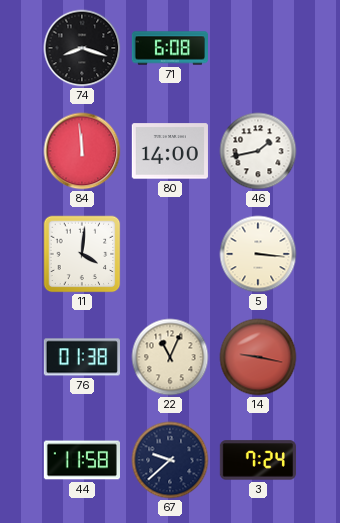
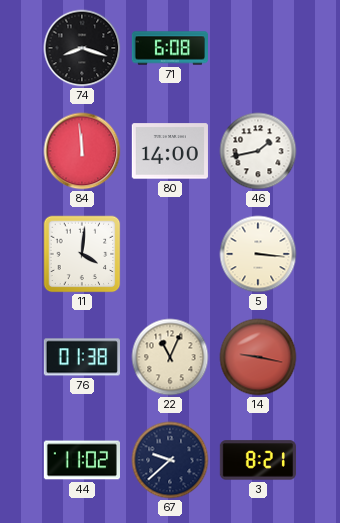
44: 11:58 -> 11:02 (81, 460)
3: 7:24 -> 8:21 (258, 460)
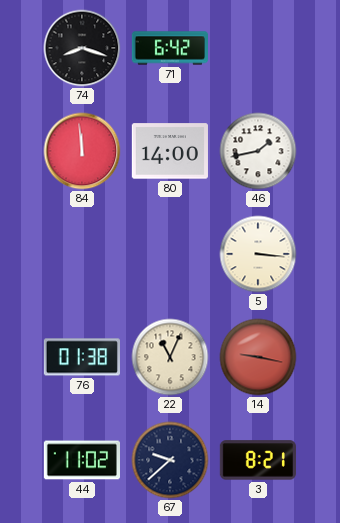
71: 6:08 -> 6:42 (169, 48)
11: 4:01 -> none (82, 254)
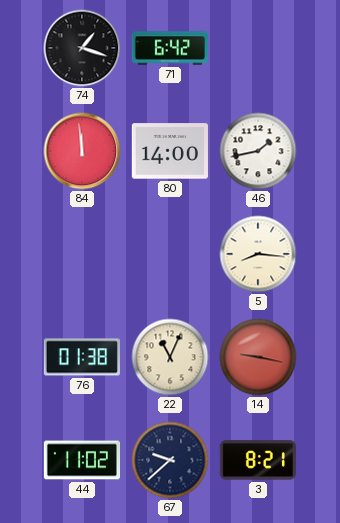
74: 8:18 -> 1:18 (82, 48)
5: 3:16 -> 8:16 (258, 254)
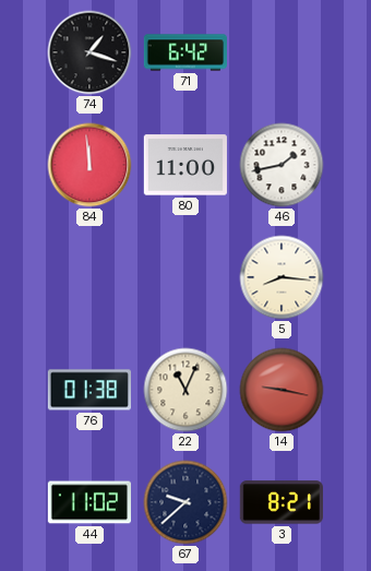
80: 14:00 -> 11:00 (185, 165)
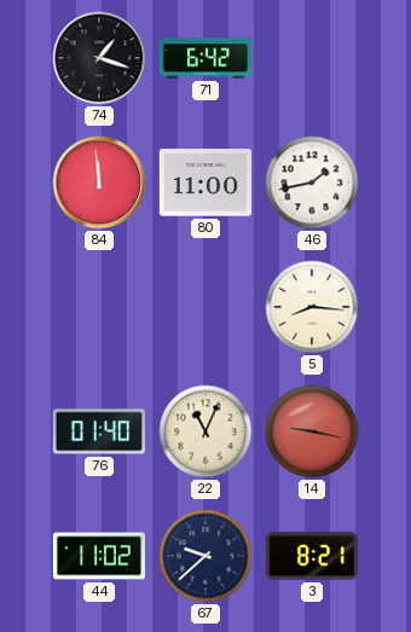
76: 01:38 -> 01:40 (98, 431)
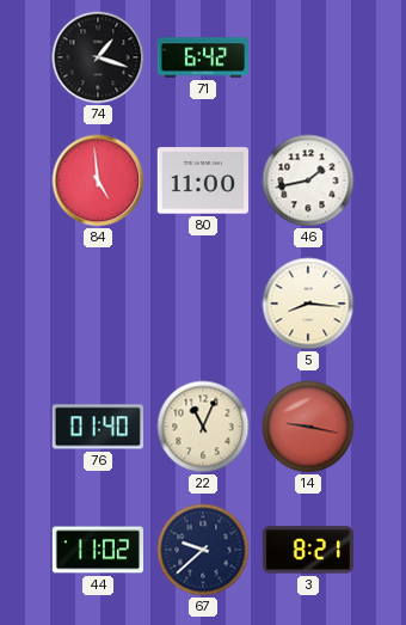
84: 11:59 -> 4:59 (98, 180)
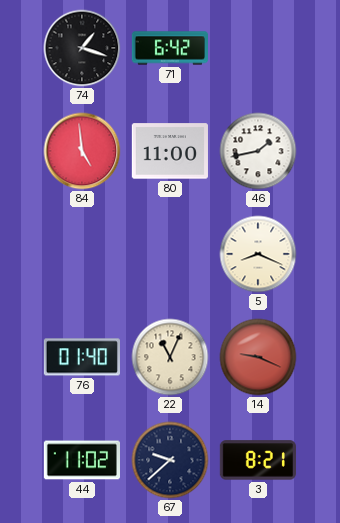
5: 8:16 -> 8:19 (258, 254)
14: 9:17 -> 9:19 (258, 357)
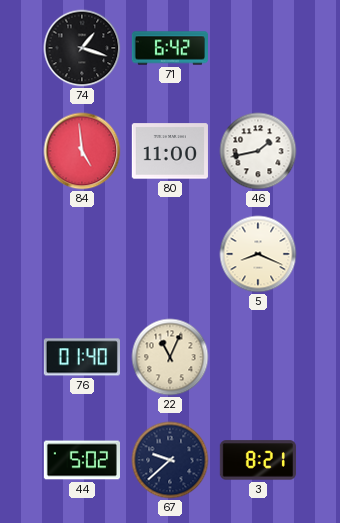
14: 9:19 -> none (258, 357)
44: 11:02 -> 5:02 (81, 460)
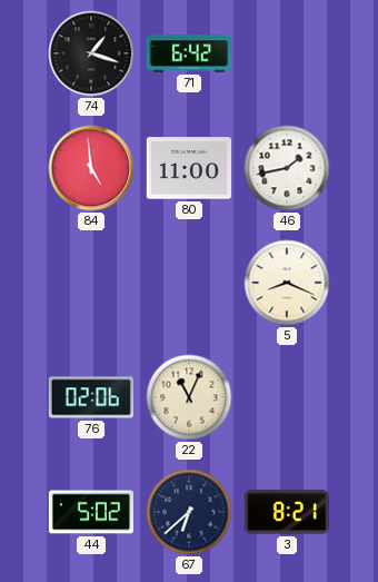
76: 01:40 -> 02:06 (90, 397)
67: 9:38 -> 6:38 (189, 512)
